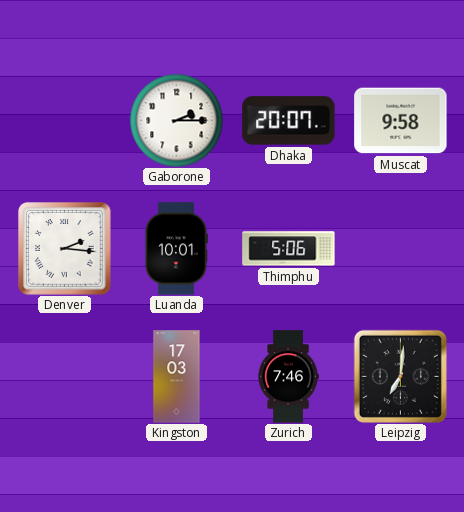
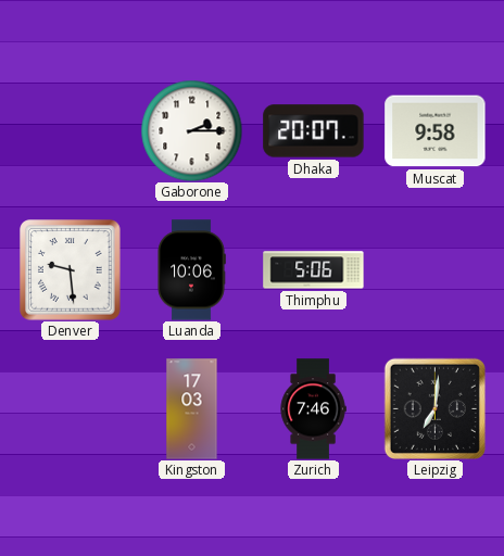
Denver: 2:16 -> 9:29 (71, 270)
Luanda: 10:01 -> 10:06 (191, 270)
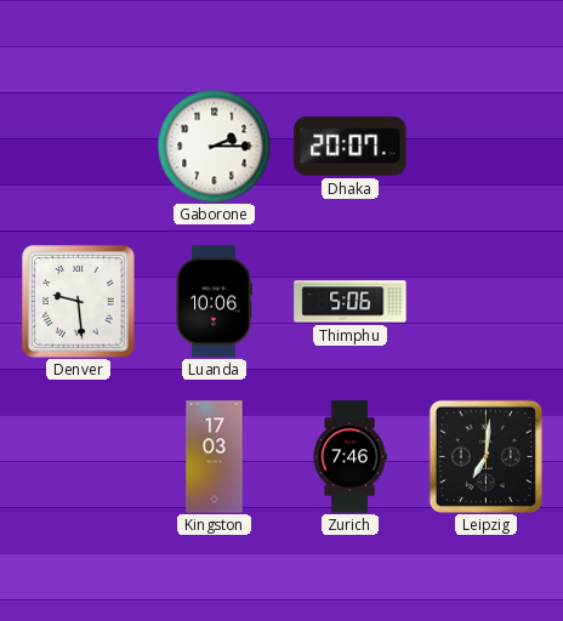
Muscat: 9:58 -> none (436, 131)
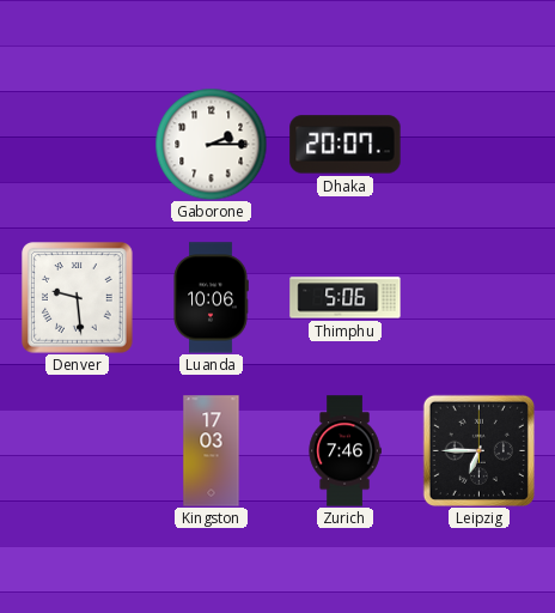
Leipzig: 7:01 -> 6:45 (478, 450)
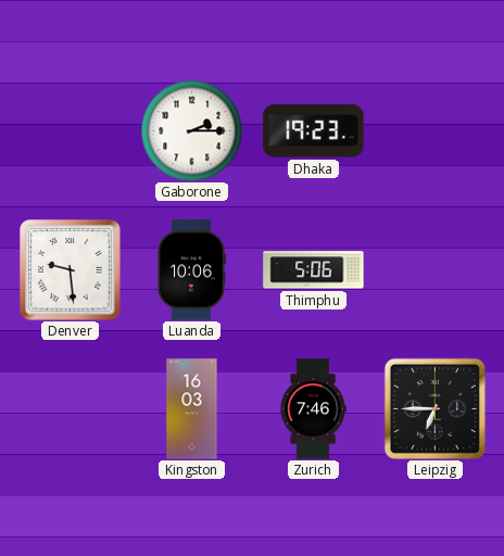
Dhaka: 20:07 -> 19:23 (314, 131)
Kingston: 17:03 -> 16:03 (192, 409)
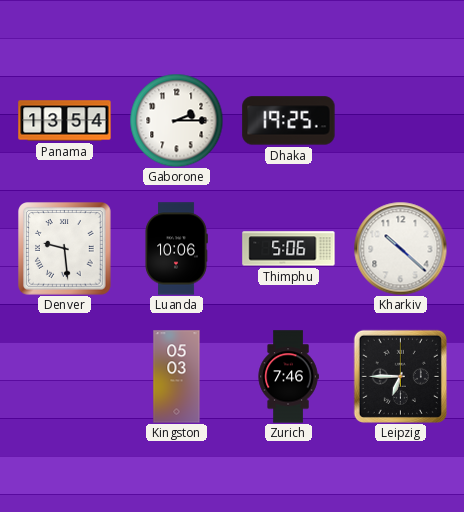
Panama: none -> 13:54 (65, 121)
Dhaka: 19:23 -> 19:25 (289, 121)
Kharkiv: none -> 10:22 (400, 248)
Kingston: 16:03 -> 05:03 (177, 377)
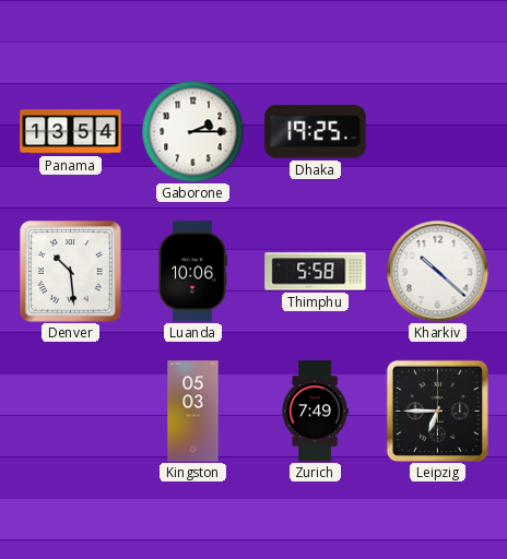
Denver: 9:29 -> 10:29 (71, 272)
Thimphu: 5:06 -> 5:58 (316, 272)
Zurich: 7:46 -> 7:49 (315, 412)
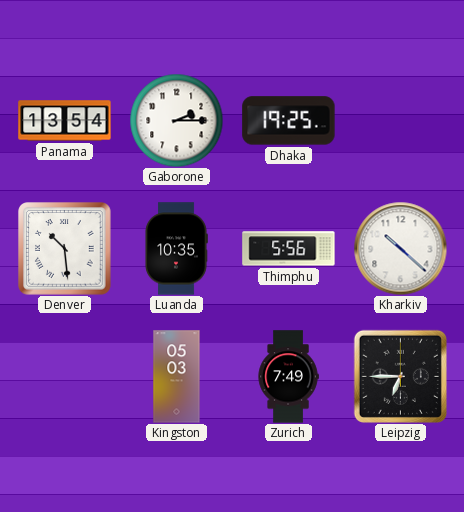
Luanda: 10:06 -> 10:35 (176, 249)
Thimphu: 5:58 -> 5:56 (289, 249)
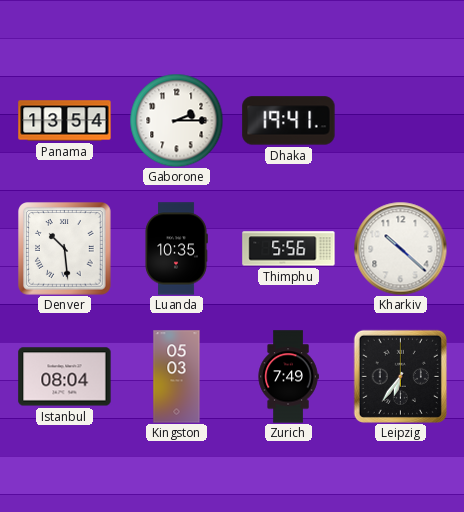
Dhaka: 19:25 -> 19:41 (289, 121)
Istanbul: none -> 08:04 (65, 377)
Leipzig: 6:45 -> 6:36 (400, 376)
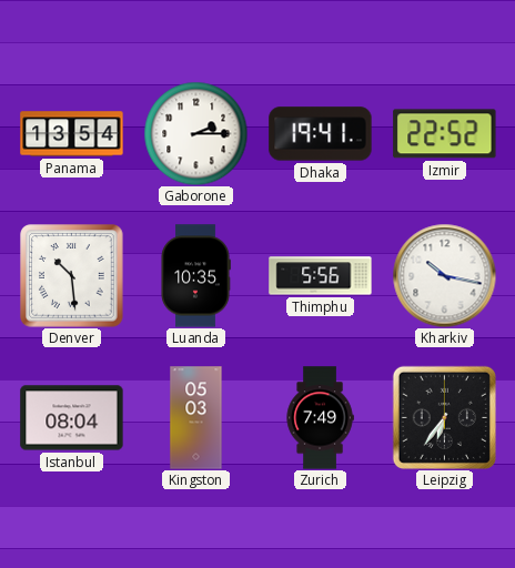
Izmir: none -> 22:52 (445, 134)
Kharkiv: 10:22 -> 10:17 (444, 275)
